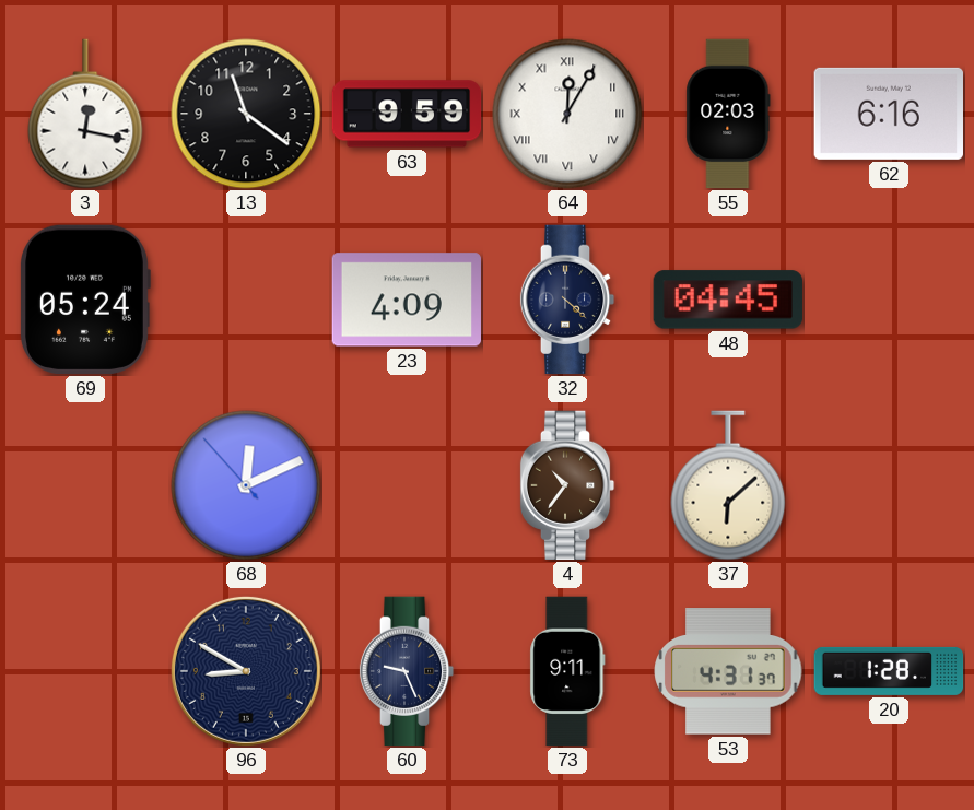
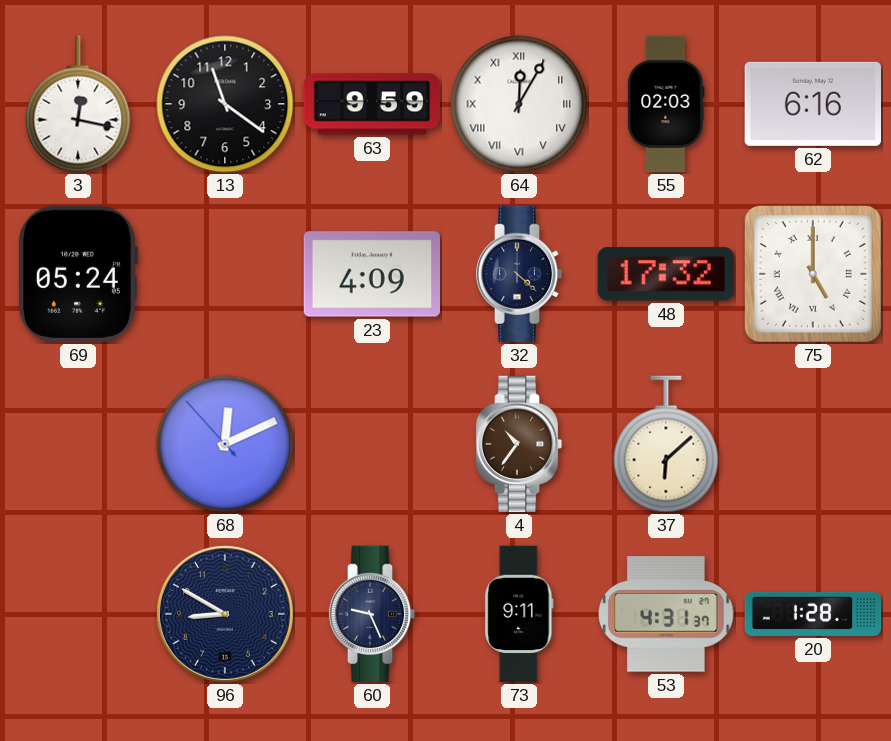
48: 04:45 -> 17:32 (665, 274)
75: none -> 5:00 (813, 274)
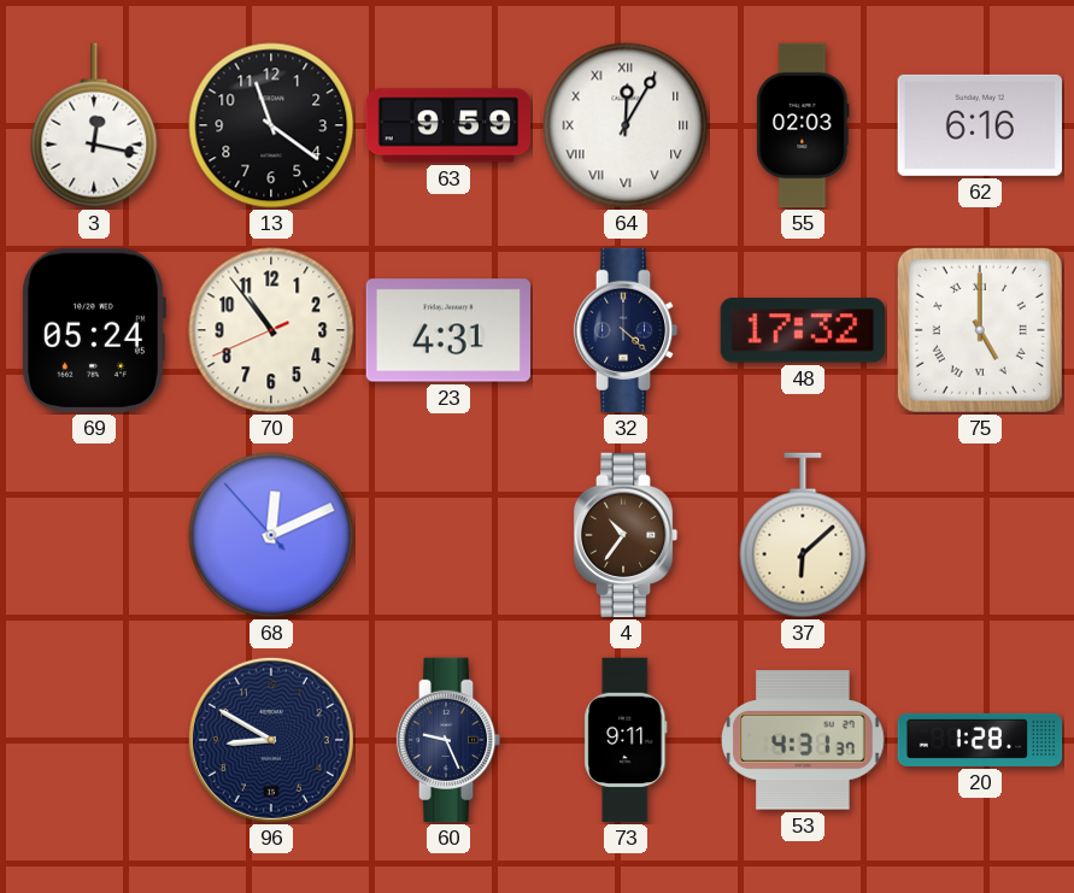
70: none -> 10:53 (271, 330)
23: 4:09 -> 4:31 (448, 330)
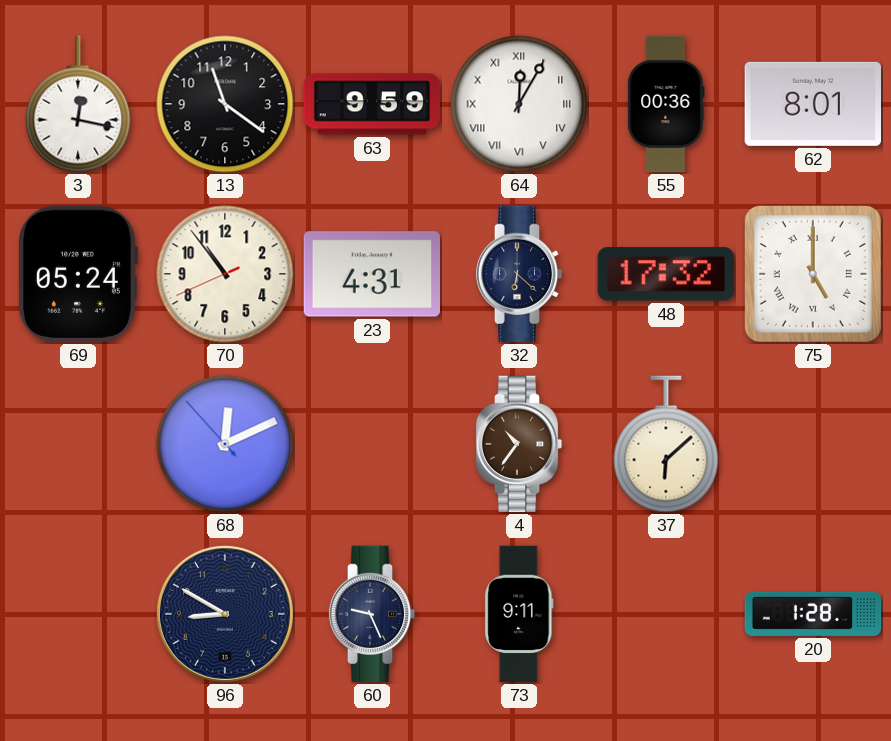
55: 02:03 -> 00:36 (666, 104)
62: 6:16 -> 8:01 (812, 104)
32: 4:22 -> 6:22 (519, 274)
53: 4:31 -> none (803, 740)
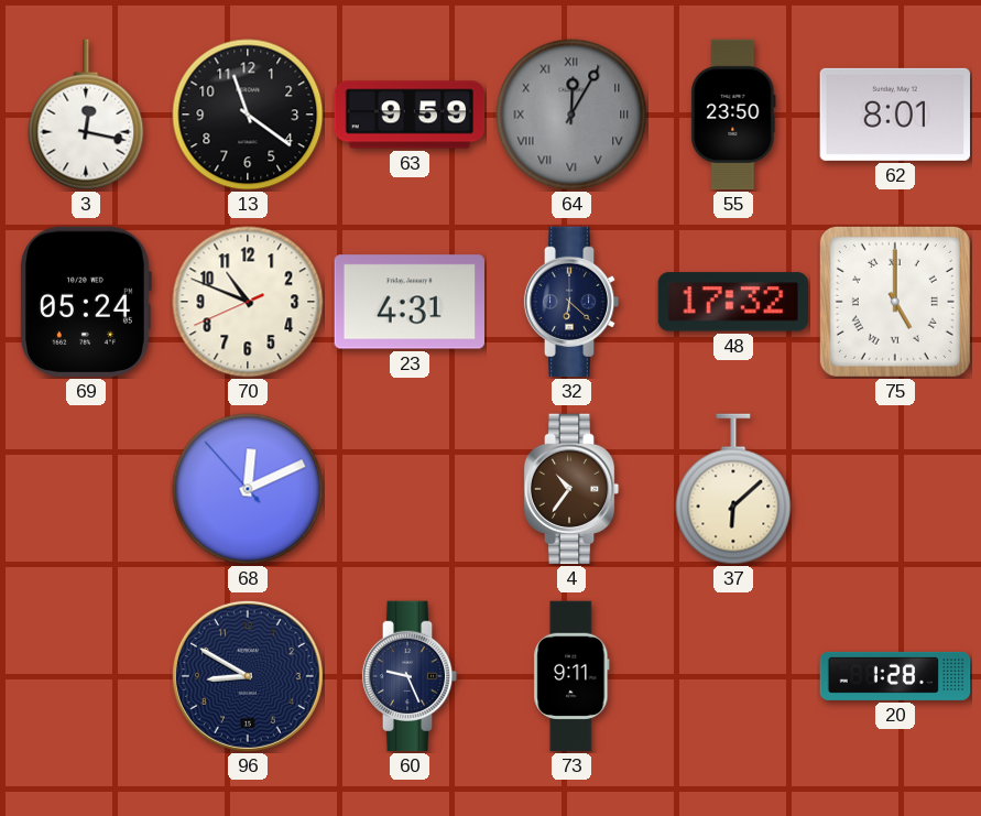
64 dial: white -> grey (571, 115)
55: 00:36 -> 23:50 (733, 115)
70: 10:53 -> 10:48 (248, 302)
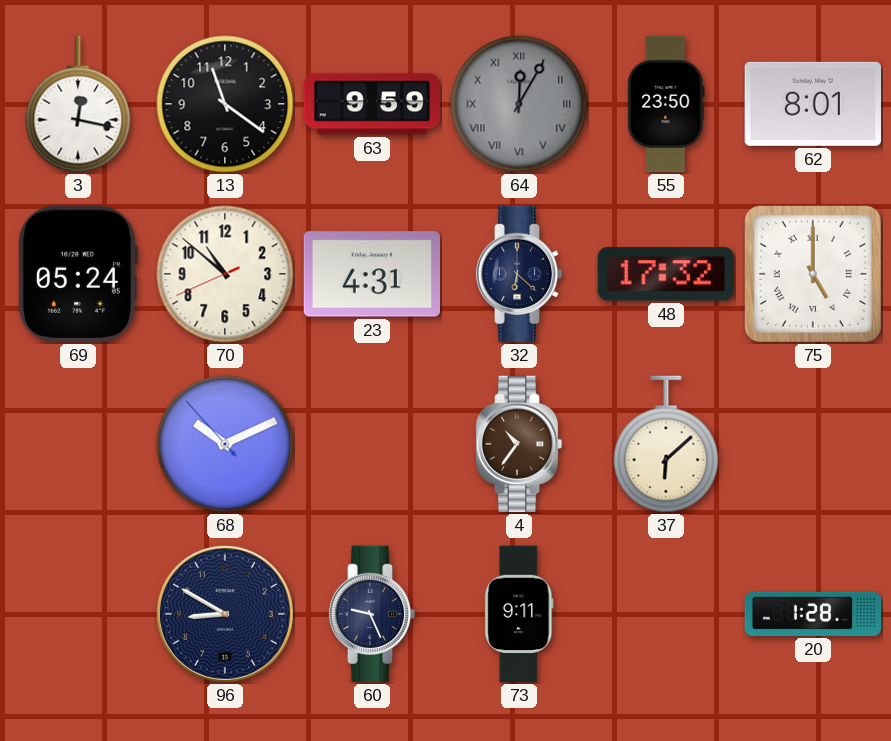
70: 10:48 -> 10:51 (225, 274)
68: 12:10 -> 10:10 (225, 444)
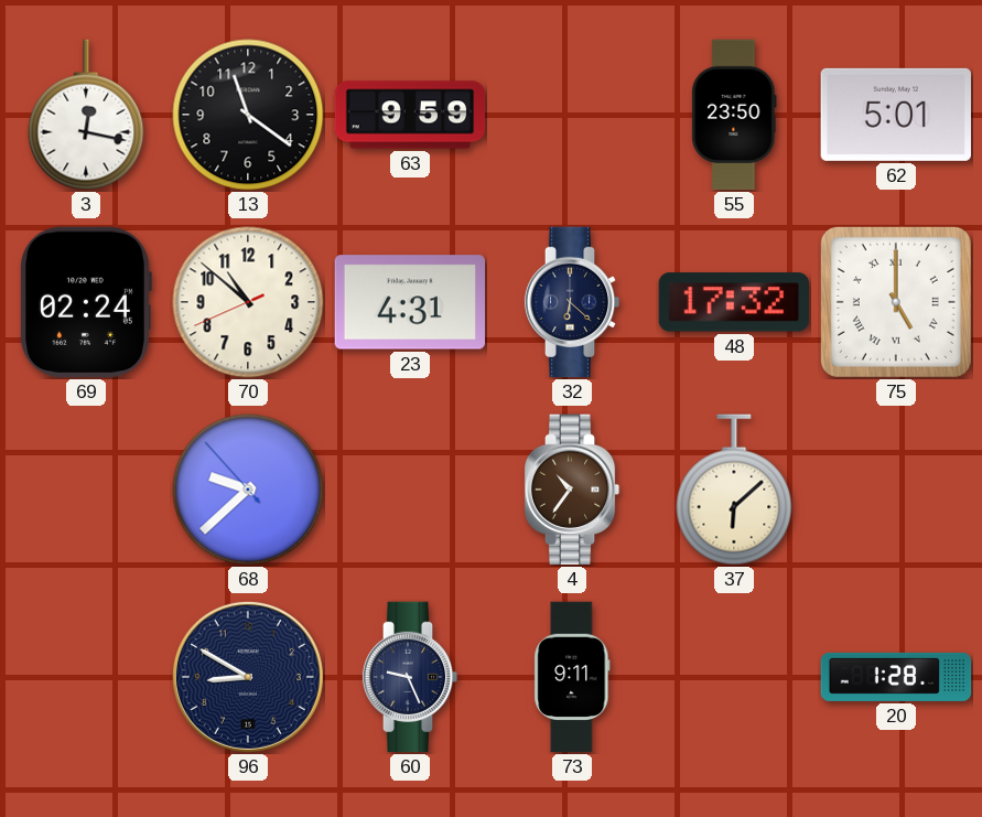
64: 12:05 -> none (519, 104)
62: 8:01 -> 5:01 (895, 115)
69: 05:24 -> 02:24 (86, 302)
68: 10:10 -> 9:37 (248, 490)
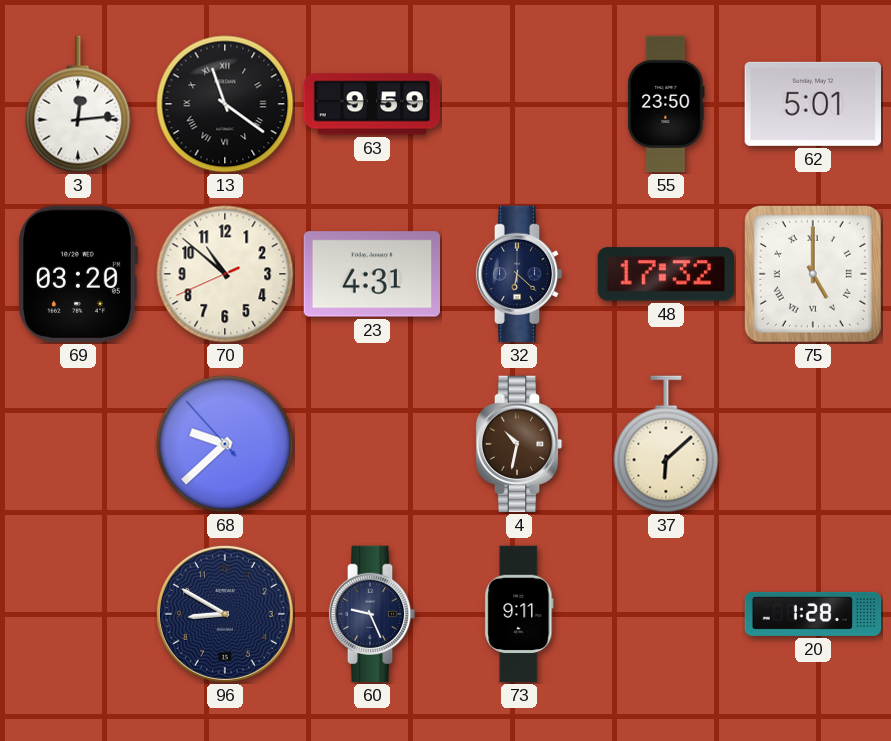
3: 12:17 -> 12:14 (78, 104)
13 numerals: Arabic -> Roman (225, 104)
69: 02:24 -> 03:20 (78, 274)
4: 10:36 -> 10:32 (519, 444)
